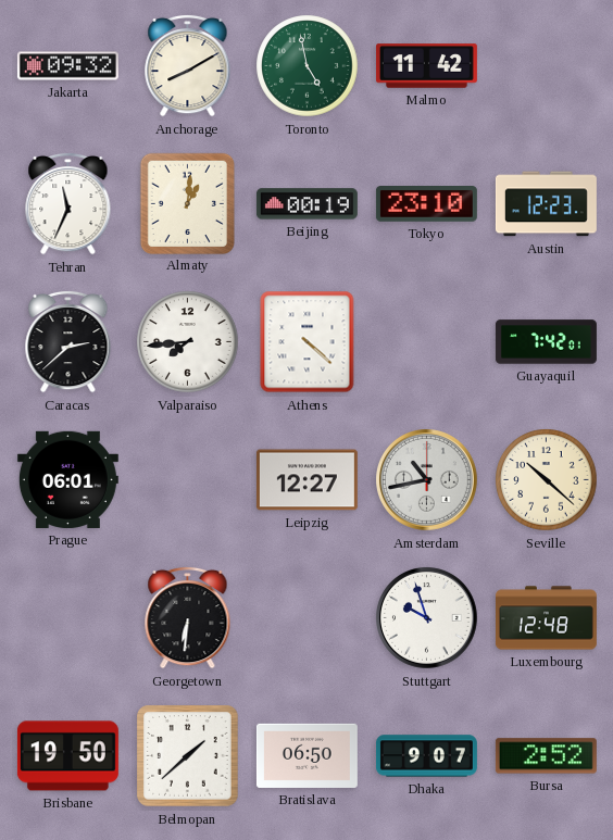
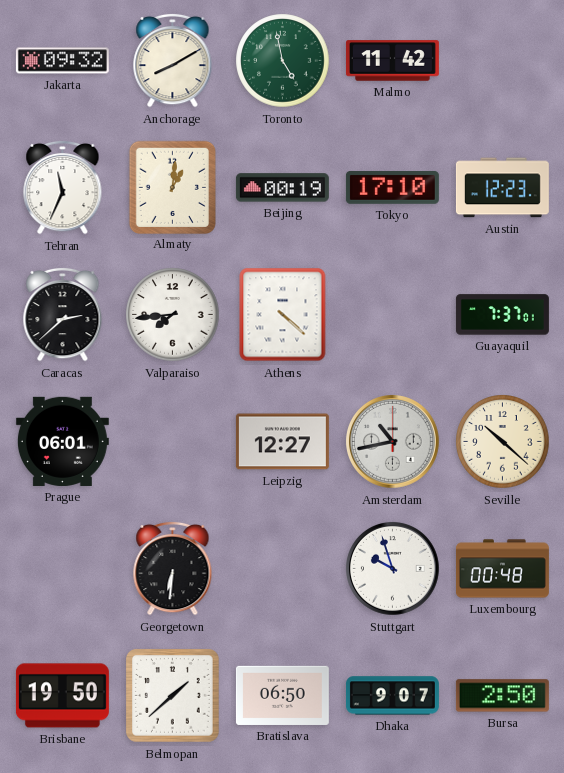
Tokyo: 23:10 -> 17:10 (392, 188)
Guayaquil: 7:42 -> 7:37 (502, 315)
Luxembourg: 12:48 -> 00:48 (502, 569)
Bursa: 2:52 -> 2:50 (502, 696)
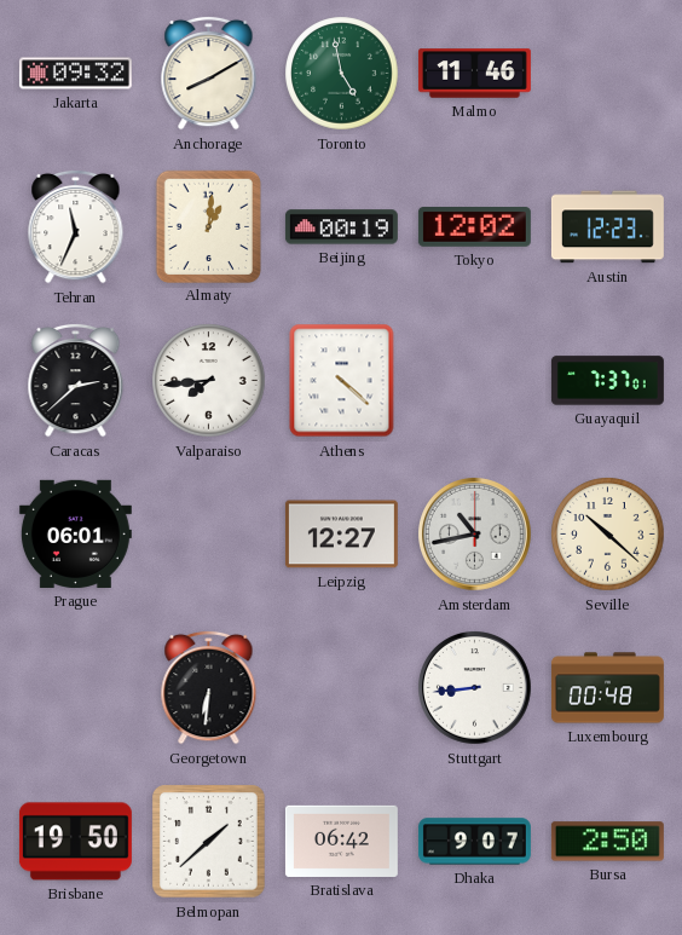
Malmo: 11:42 -> 11:46 (474, 74)
Tokyo: 17:10 -> 12:02 (474, 227)
Stuttgart: 9:57 -> 8:44 (475, 688)
Bratislava: 06:50 -> 06:42 (341, 841)
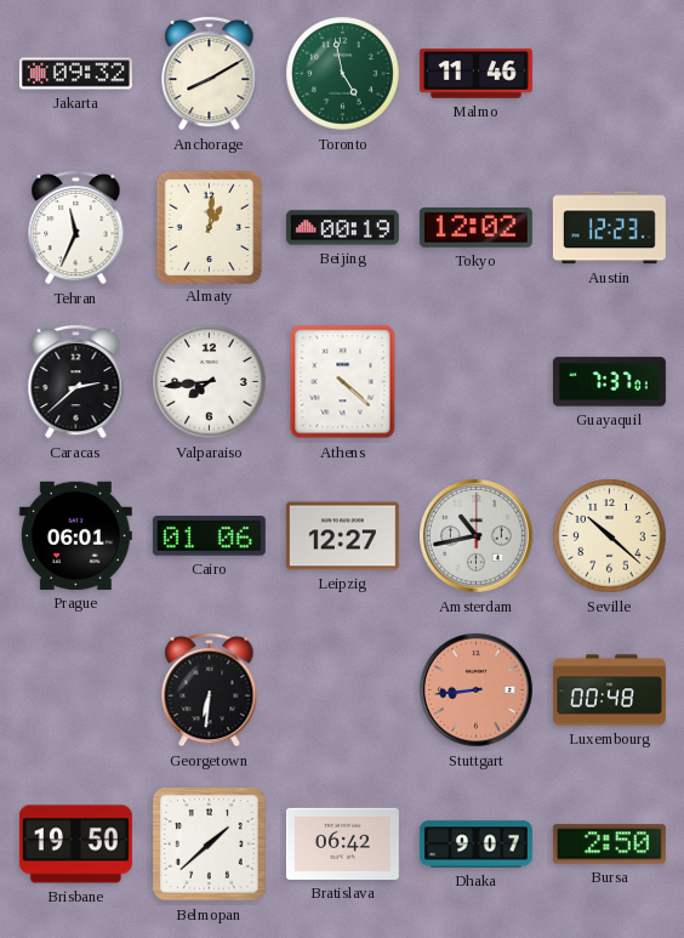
Cairo: none -> 01:06 (209, 536)
Stuttgart dial: white -> salmon (477, 690)
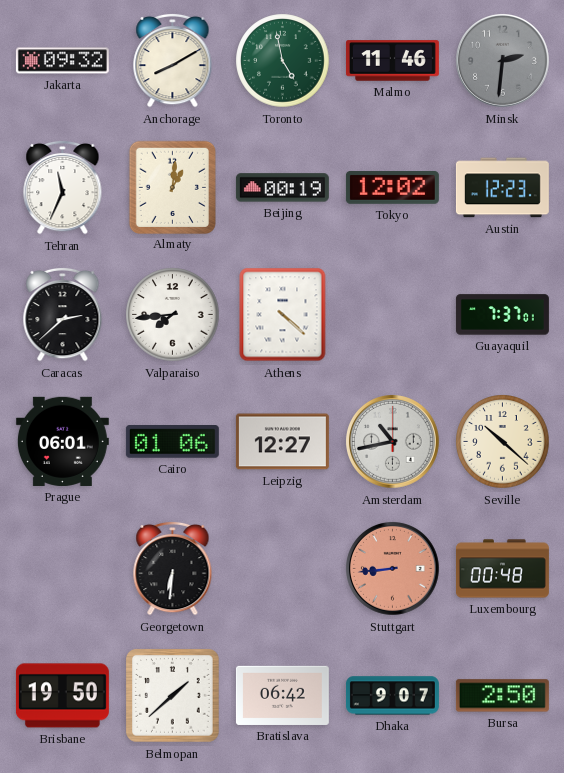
Minsk: none -> 2:31 (503, 61)
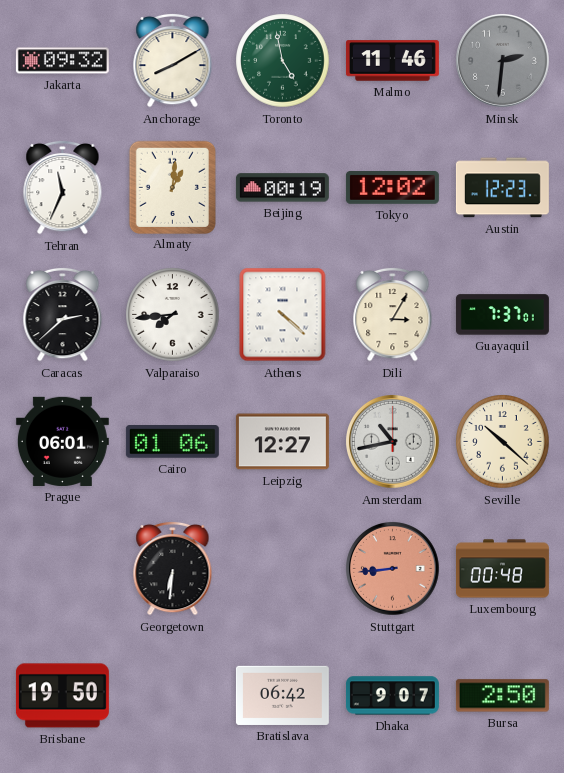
Dili: none -> 3:05 (393, 314)
Belmopan: 1:38 -> none (173, 696)
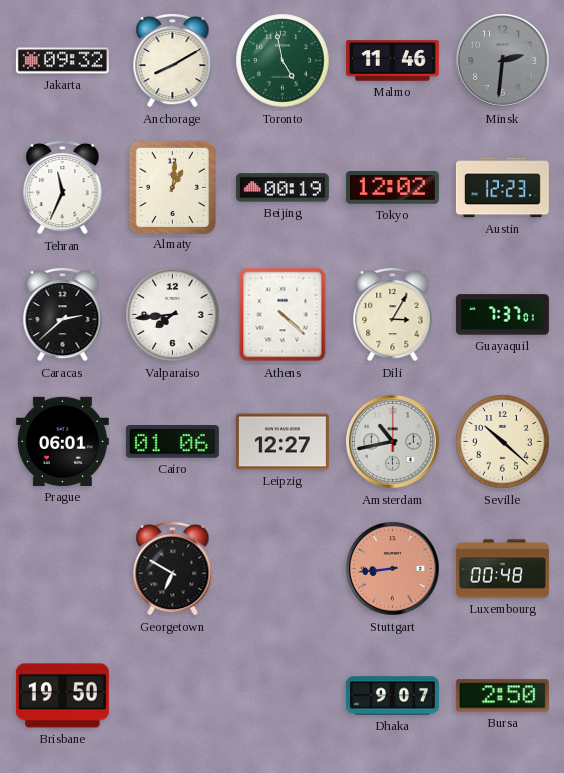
Georgetown: 6:31 -> 6:50 (173, 568)
Bratislava: 06:42 -> none (282, 695)
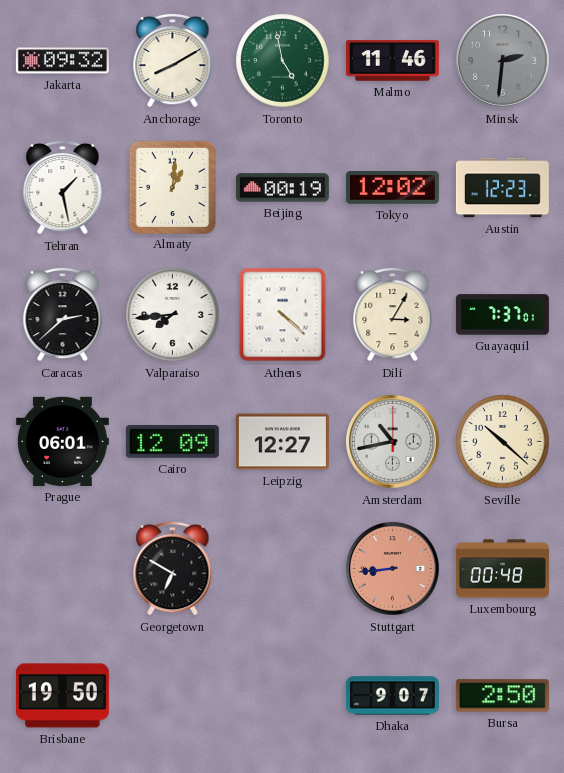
Tehran: 11:34 -> 1:28 (63, 187)
Cairo: 01:06 -> 12:09 (172, 442)
